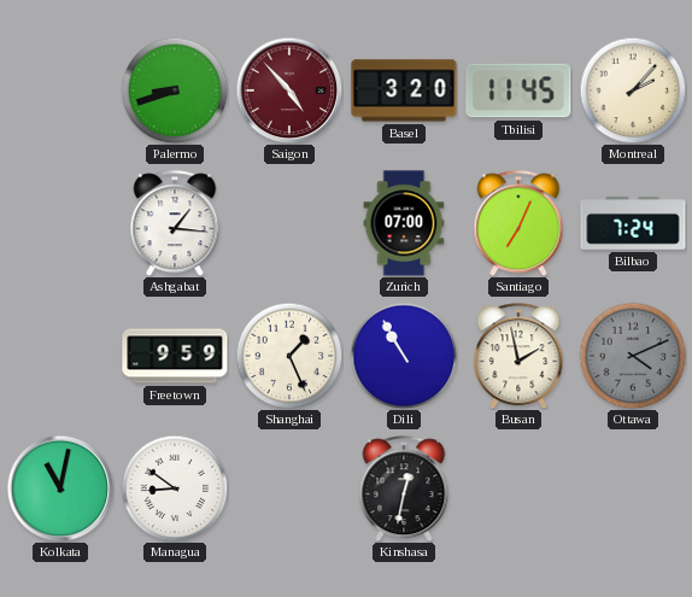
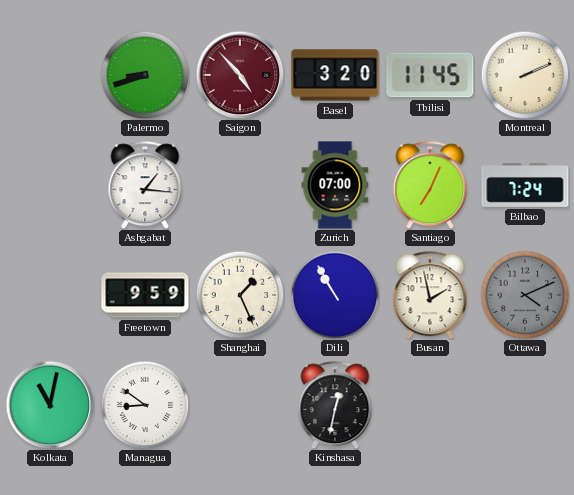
Montreal: 2:07 -> 2:11 (525, 75)
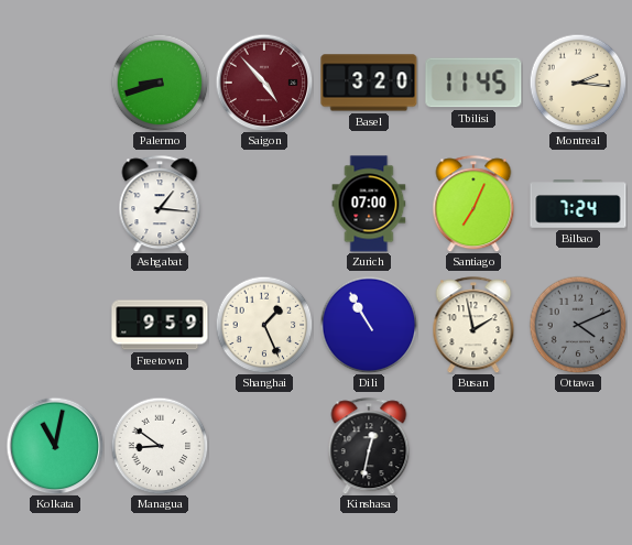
Montreal: 2:11 -> 2:16 (578, 83)
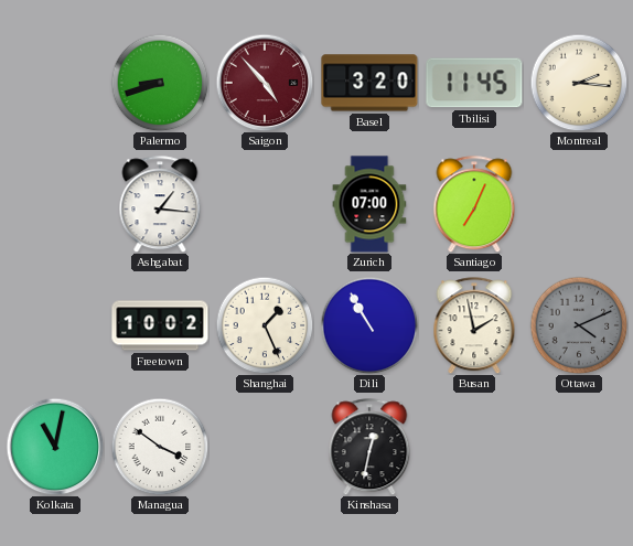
Bilbao: 7:24 -> none (578, 204)
Freetown: 9:59 -> 10:02 (160, 325)
Managua: 8:51 -> 3:51 (160, 447)
